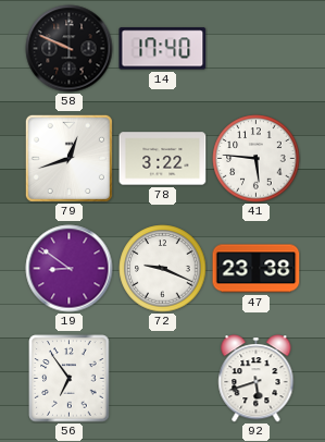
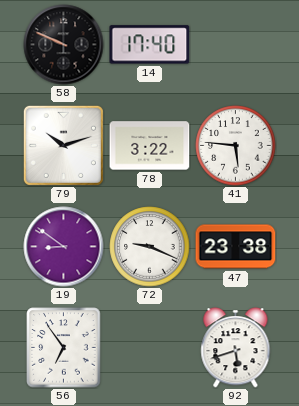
79: 12:42 -> 10:12 (63, 145)
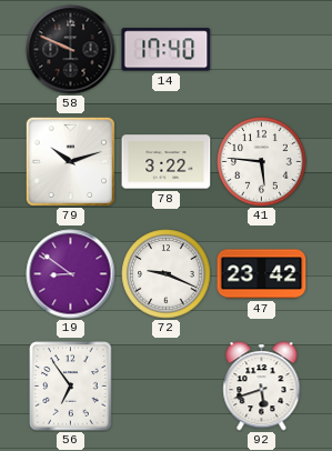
47: 23:38 -> 23:42 (262, 274)
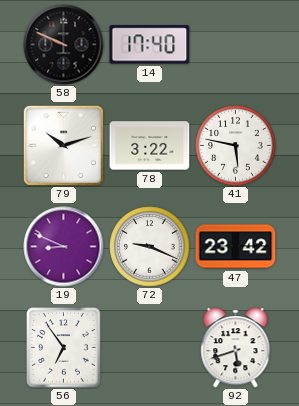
41: 5:46 -> 5:47 (236, 146)
19: 8:51 -> 8:49 (64, 247)
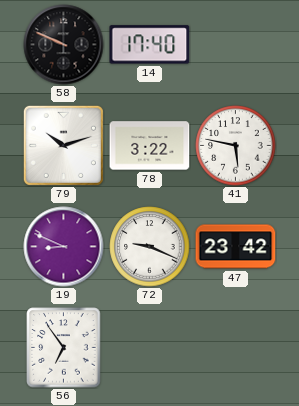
92: 5:42 -> none (236, 348)
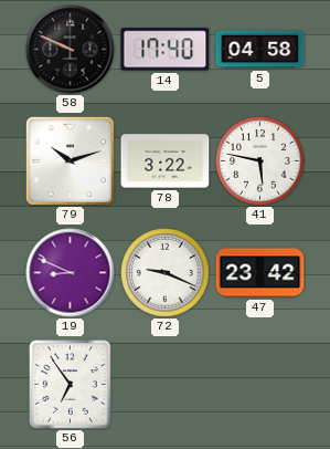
5: none -> 04:58 (260, 50)
